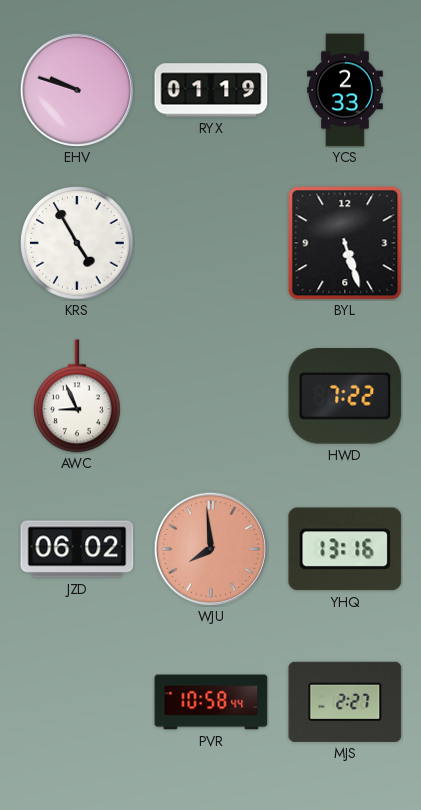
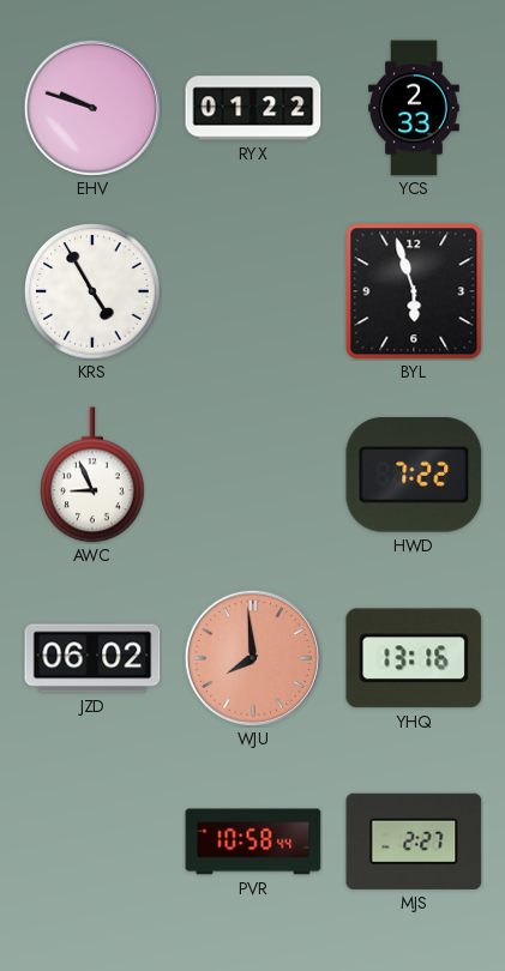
RYX: 01:19 -> 01:22 (253, 108)
BYL: 5:27 -> 5:57 (414, 291)
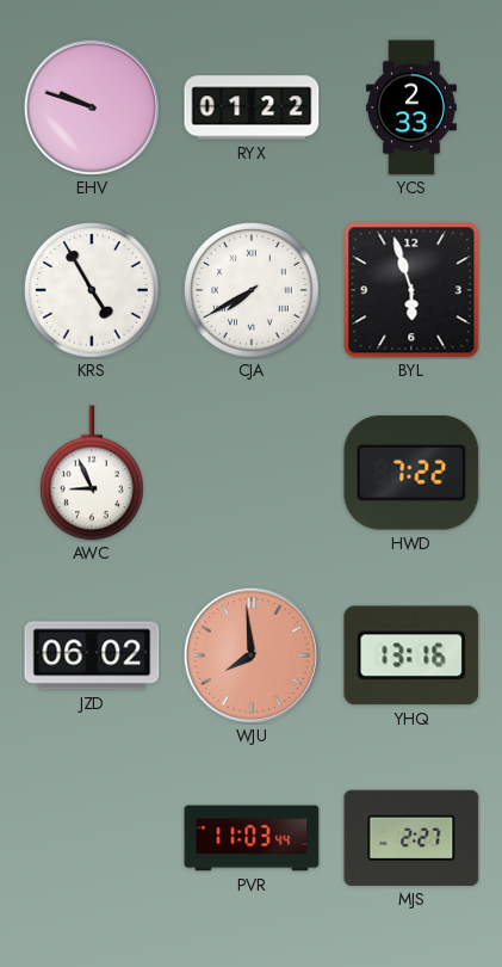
CJA: none -> 7:40 (252, 290)
PVR: 10:58 -> 11:03 (252, 838)
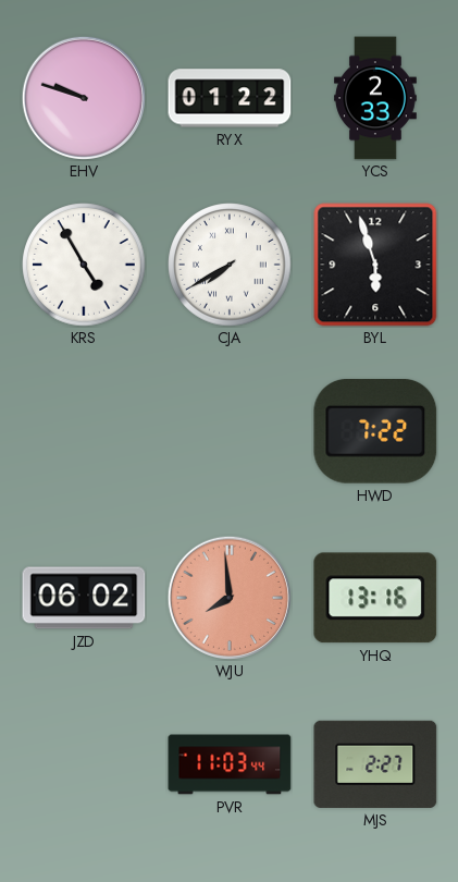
AWC: 8:56 -> none (93, 473)
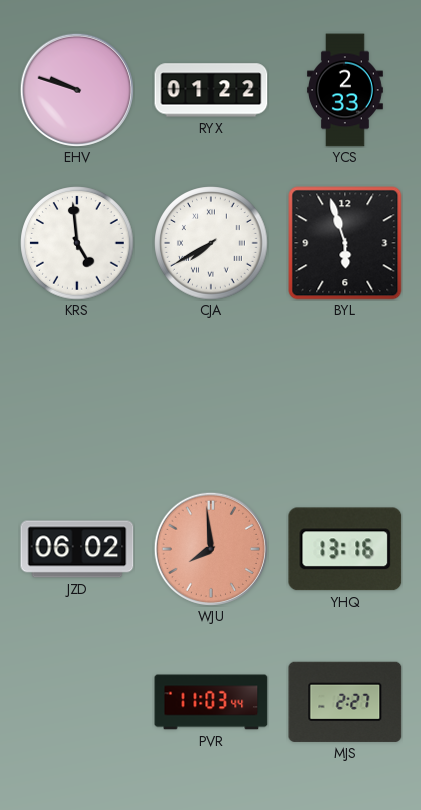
KRS: 4:55 -> 4:59 (77, 243)
HWD: 7:22 -> none (375, 432)
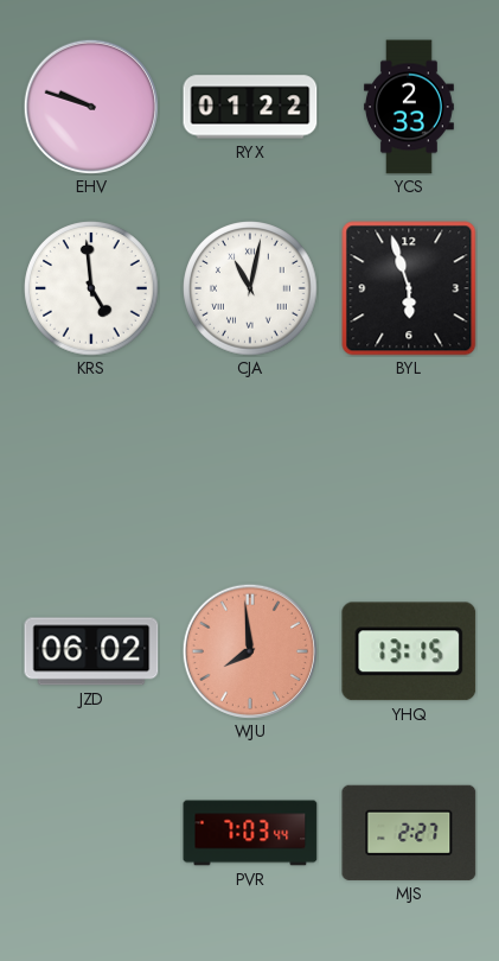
CJA: 7:40 -> 11:02 (250, 288)
YHQ: 13:16 -> 13:15 (409, 651)
PVR: 11:03 -> 7:03 (250, 833)
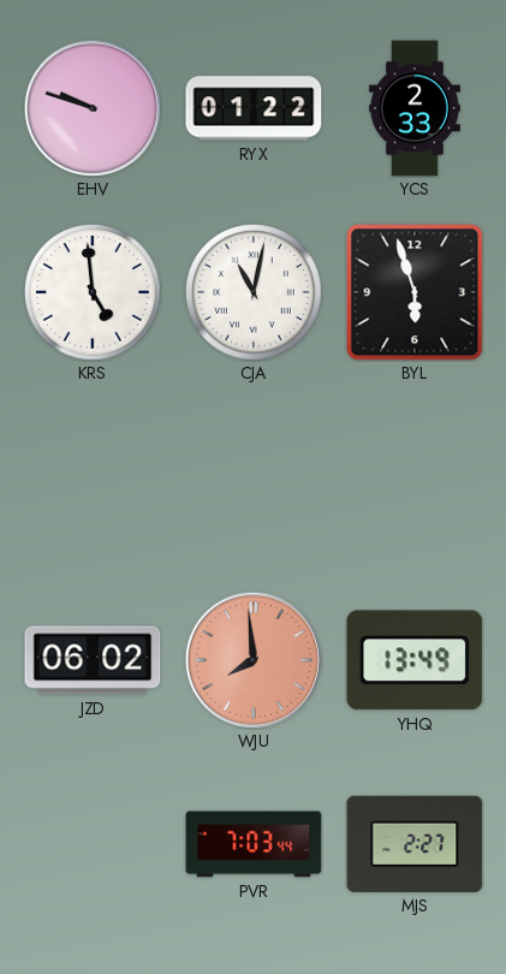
YHQ: 13:15 -> 13:49 (415, 660)
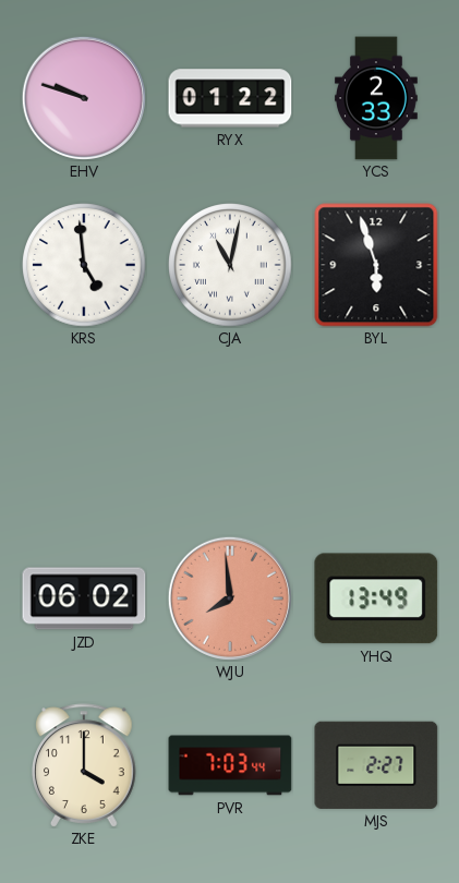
ZKE: none -> 4:00 (84, 765)
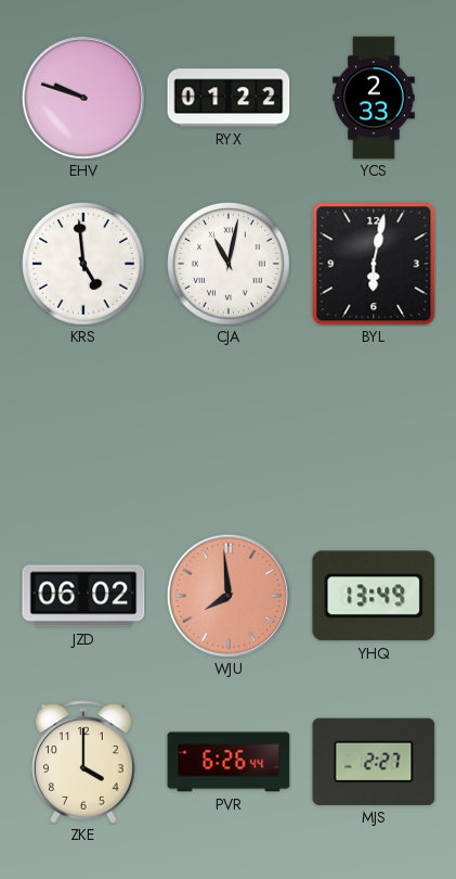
BYL: 5:57 -> 6:02 (374, 264)
PVR: 7:03 -> 6:26 (229, 762)
